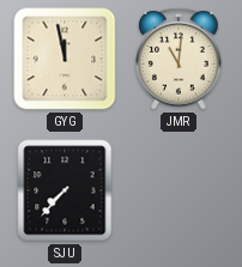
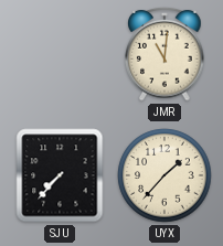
GYG: 11:58 -> none (65, 59)
UYX: none -> 1:37 (164, 175)
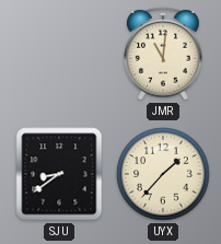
SJU: 7:37 -> 8:39 (59, 174)
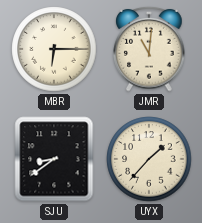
MBR: none -> 6:15 (54, 49)
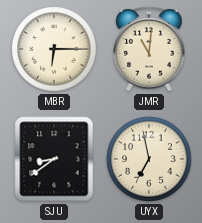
UYX: 1:37 -> 6:58 (149, 159)
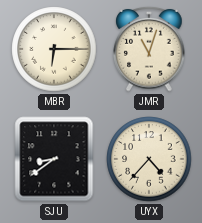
JMR: 11:01 -> 11:03 (149, 49)
UYX: 6:58 -> 4:37 (149, 159)
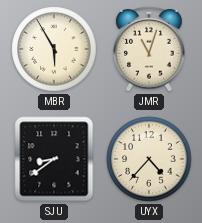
MBR: 6:15 -> 5:55 (54, 49)
